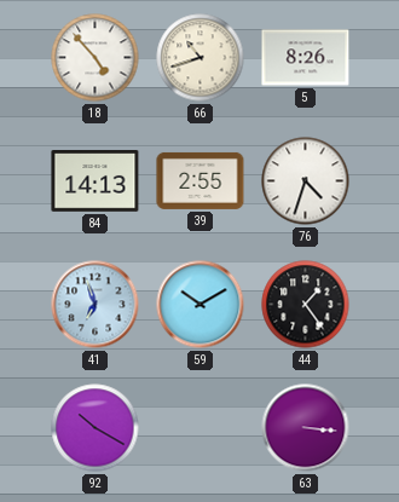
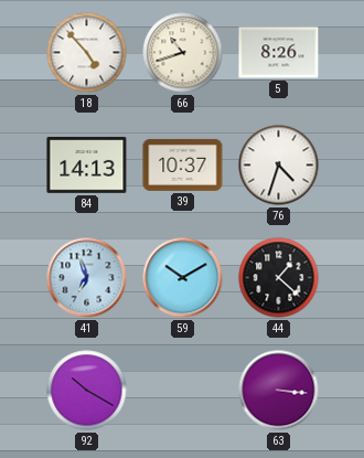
39: 2:55 -> 10:37 (183, 164)
44: 1:24 -> 1:22 (279, 278)
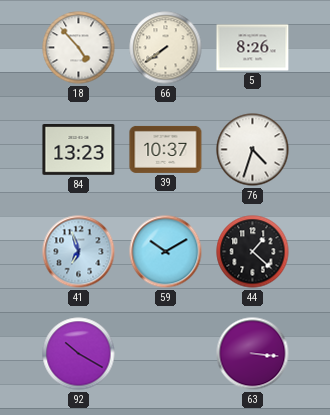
66: 10:42 -> 7:39 (166, 48)
84: 14:13 -> 13:23 (79, 150)
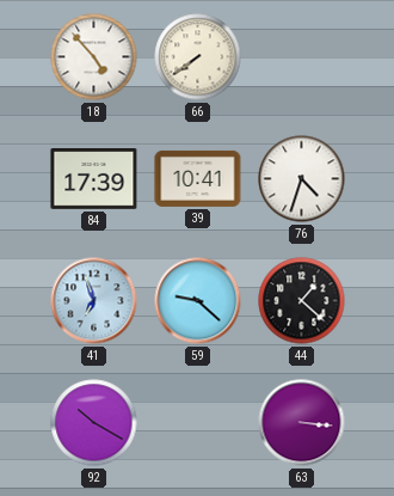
5: 8:26 -> none (253, 48)
84: 13:23 -> 17:39 (94, 179)
39: 10:37 -> 10:41 (198, 178)
59: 10:10 -> 9:22 (198, 301)
